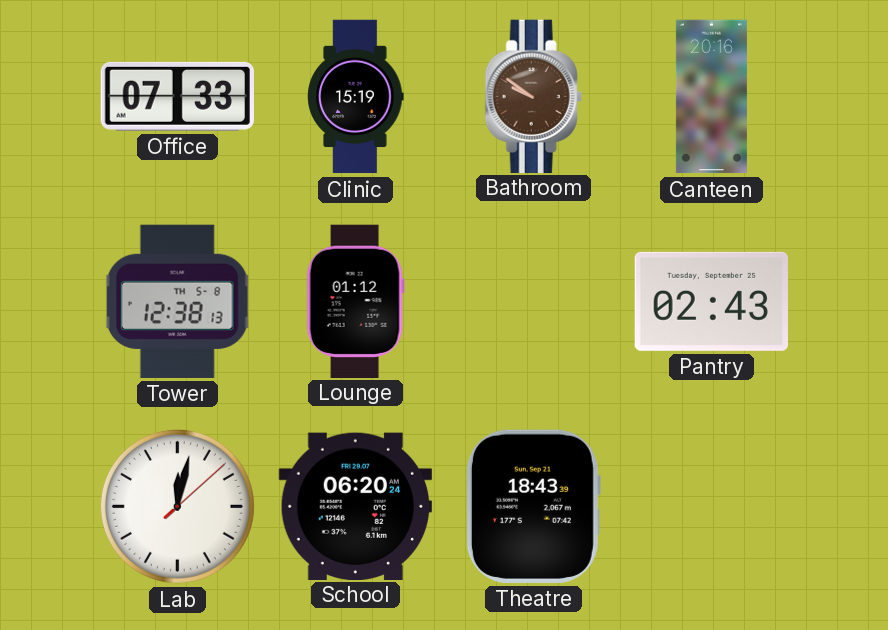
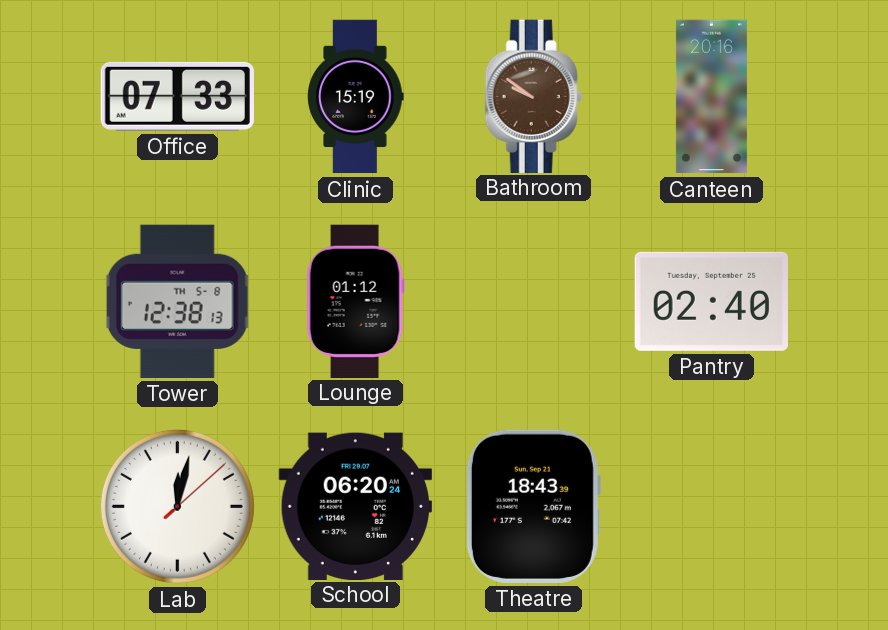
Pantry: 02:43 -> 02:40 (711, 301)
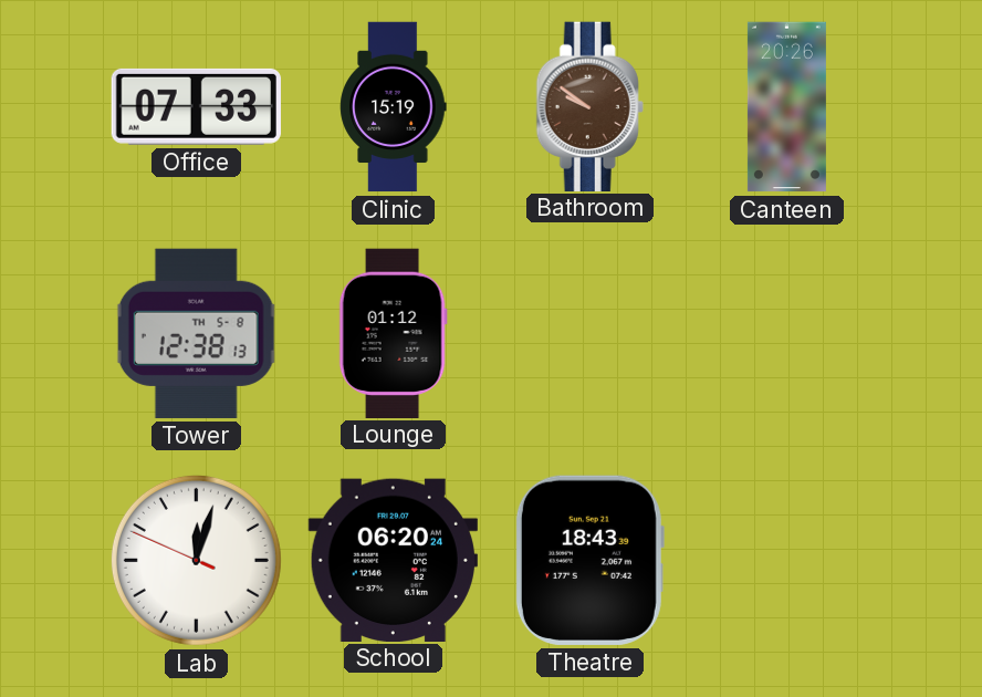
Canteen: 20:16 -> 20:26 (786, 107)
Pantry: 02:40 -> none (711, 301)
Lab: 12:02:08 -> 12:02:49 (196, 560)
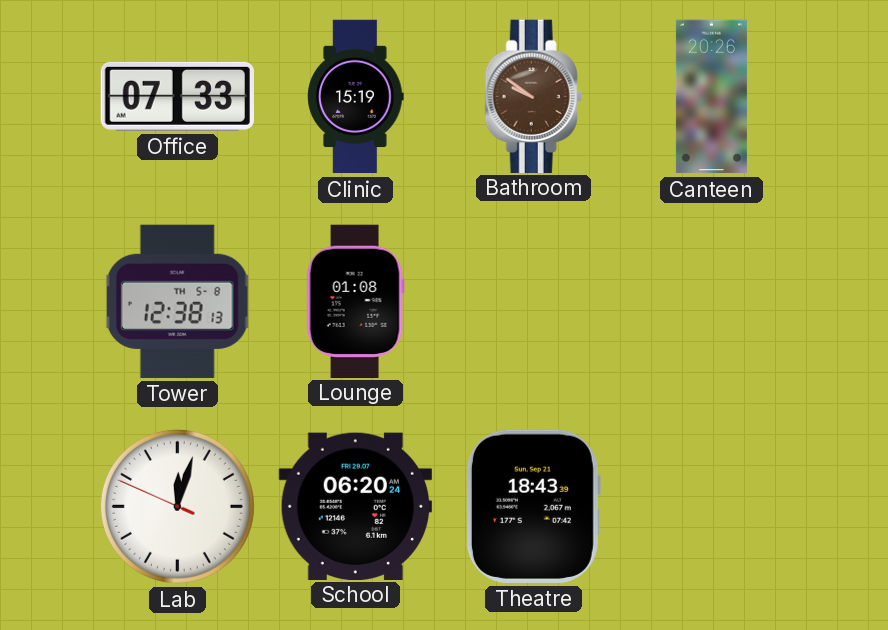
Lounge: 01:12 -> 01:08 (355, 301)
